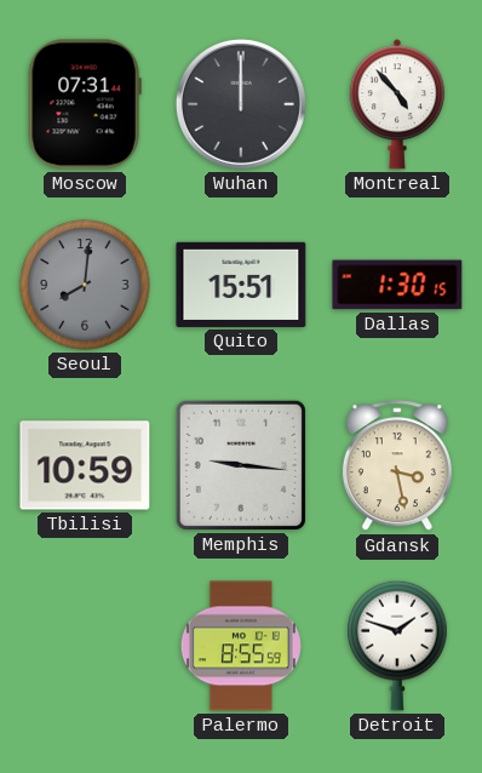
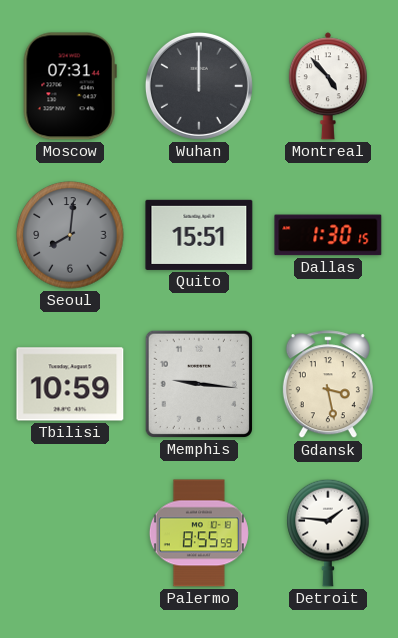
Detroit: 1:48 -> 1:46 (328, 533)
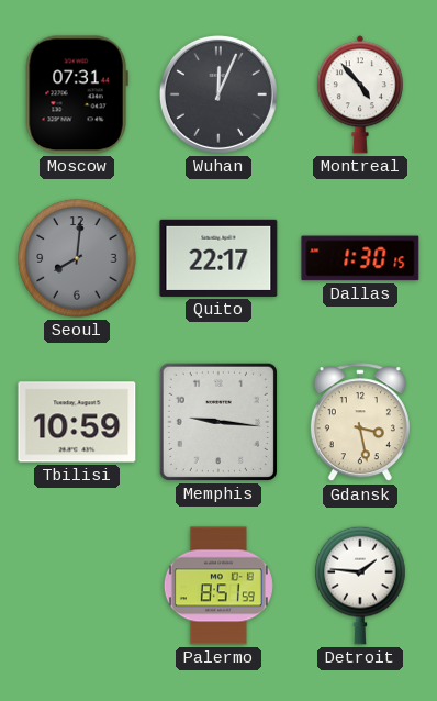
Wuhan: 12:00 -> 12:04 (218, 94)
Quito: 15:51 -> 22:17 (218, 258)
Palermo: 8:55 -> 8:51 (218, 586)
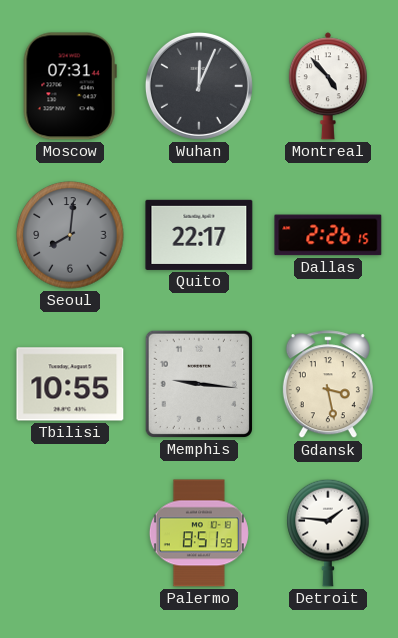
Dallas: 1:30 -> 2:26 (328, 235)
Tbilisi: 10:59 -> 10:55 (70, 384)
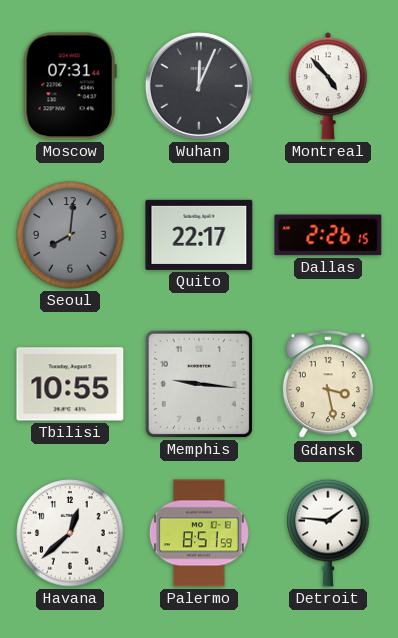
Havana: none -> 12:38 (70, 533)
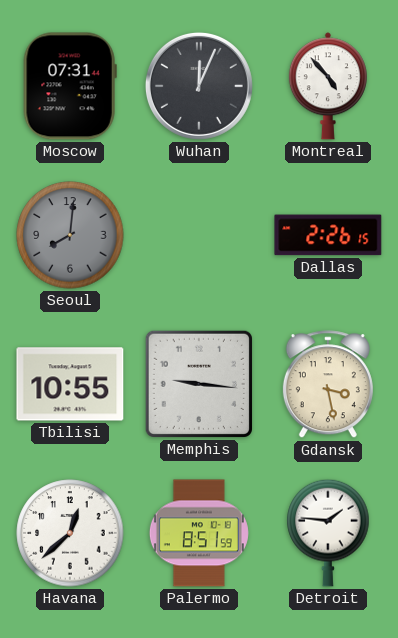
Quito: 22:17 -> none (199, 235)
